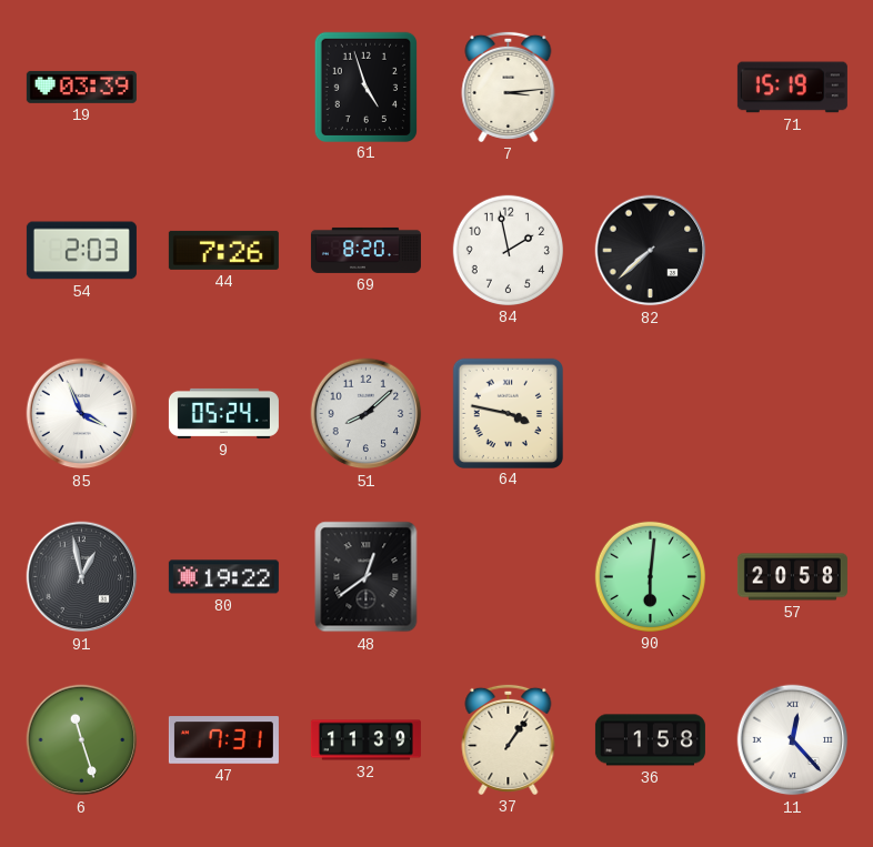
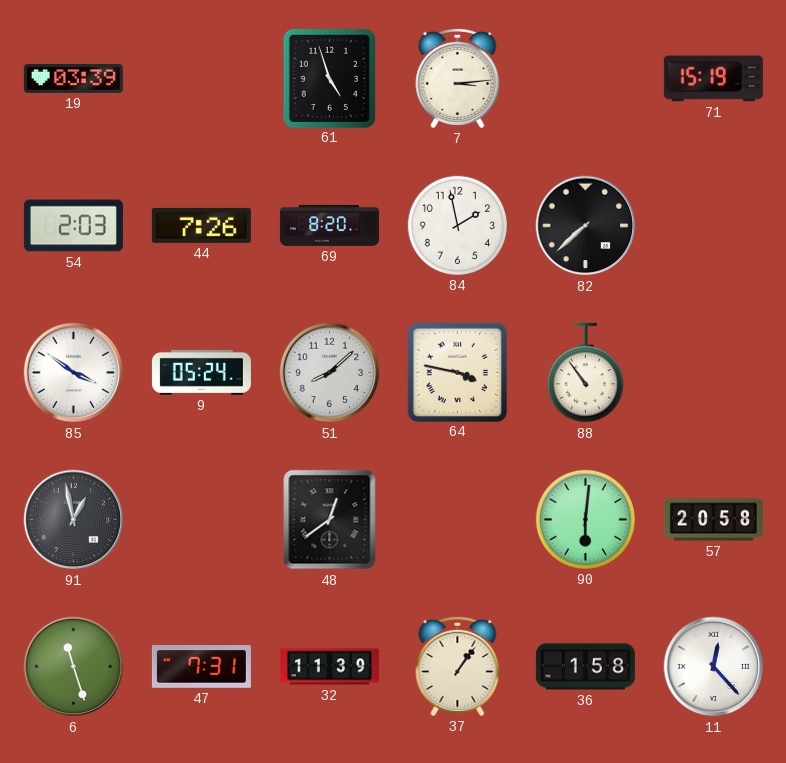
85: 3:56 -> 3:51 (74, 373)
88: none -> 10:54 (585, 373)
80: 19:22 -> none (223, 577)
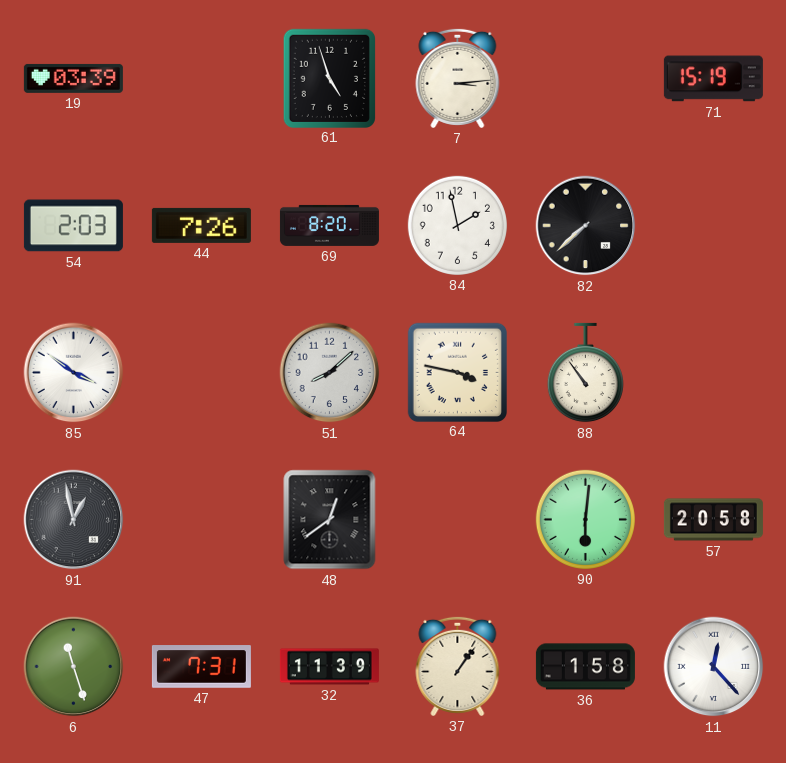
9: 05:24 -> none (201, 372)
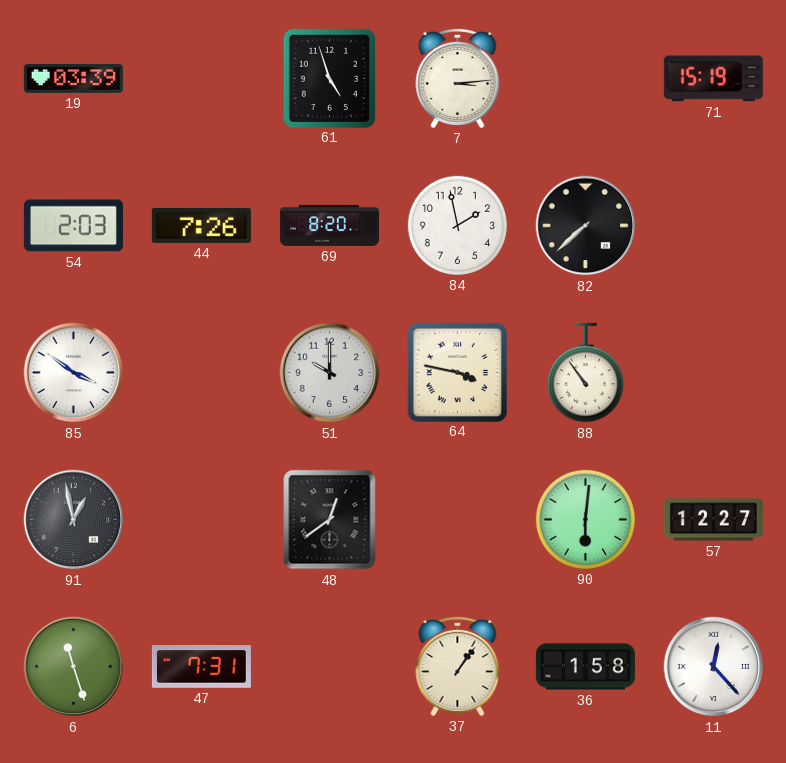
51: 8:08 -> 10:00 (330, 373)
57: 20:58 -> 12:27 (713, 520)
32: 11:39 -> none (329, 667)
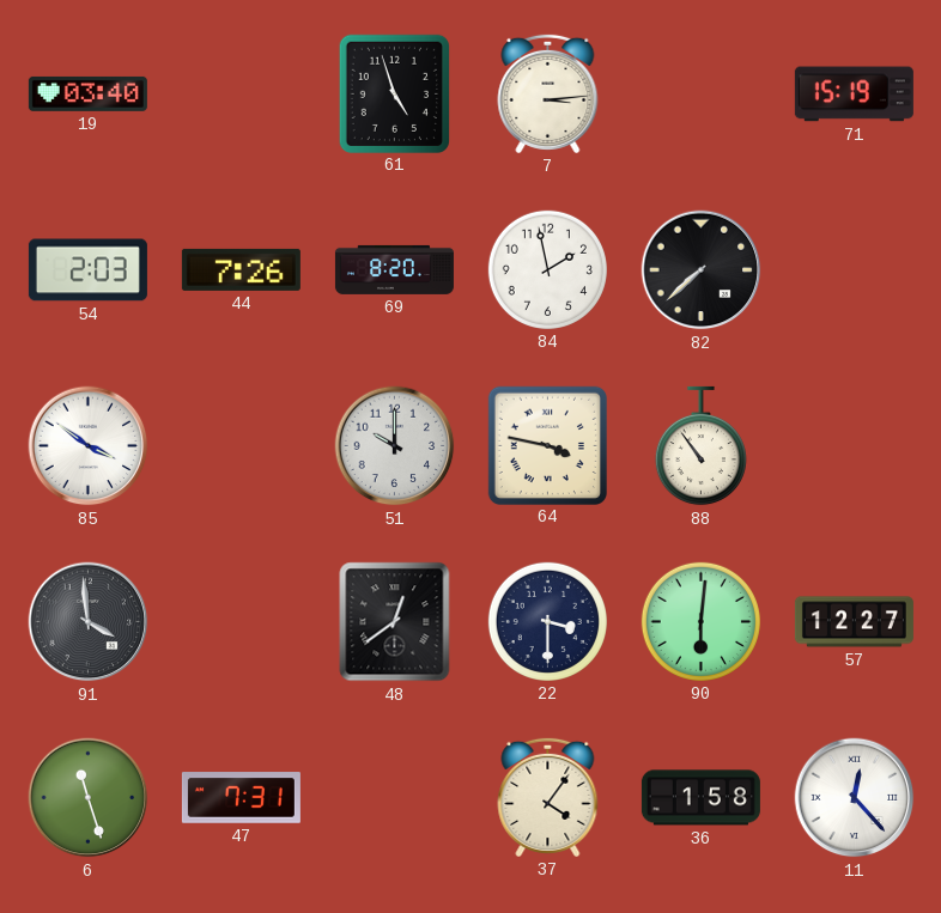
19: 03:39 -> 03:40 (87, 93)
91: 12:58 -> 3:59 (89, 622)
22: none -> 3:30 (547, 621)
37: 1:06 -> 4:06 (548, 797)
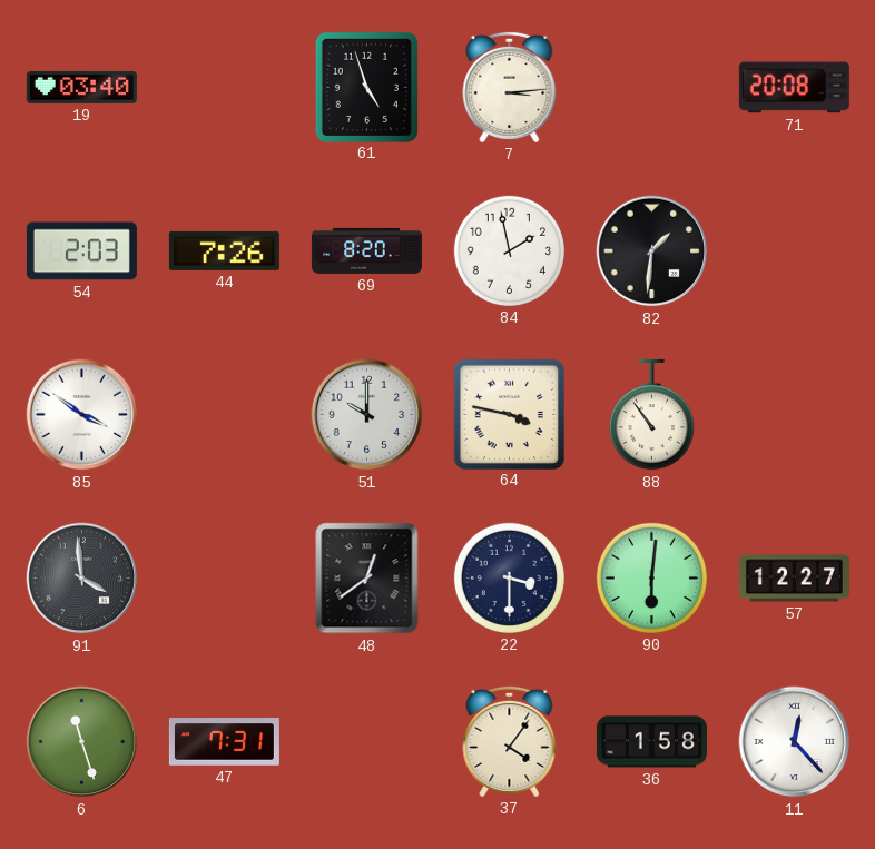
71: 15:19 -> 20:08 (794, 88)
82: 7:38 -> 1:31 (652, 251)
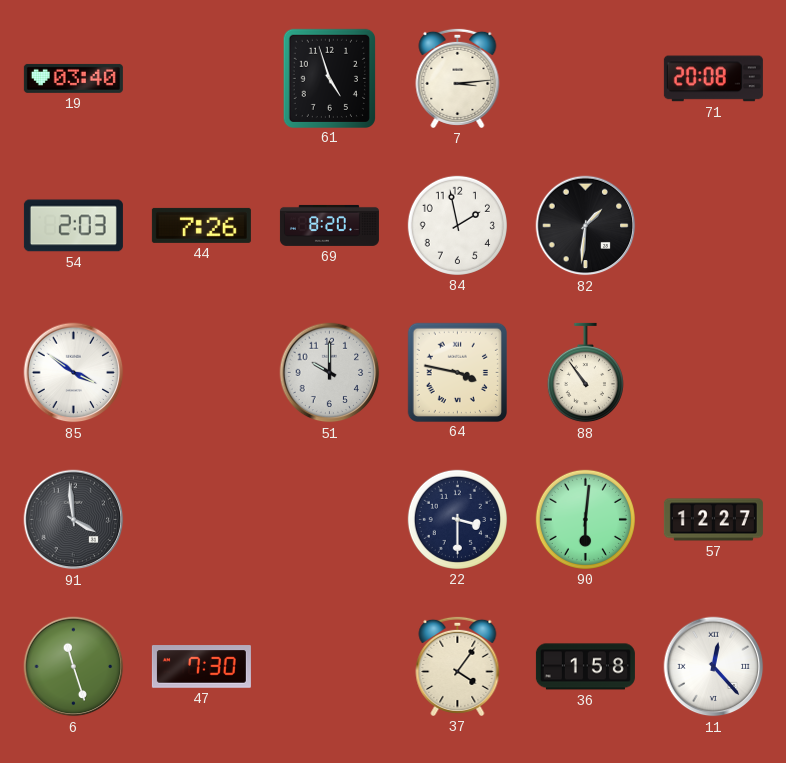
48: 12:39 -> none (367, 579)
47: 7:31 -> 7:30 (201, 667)
